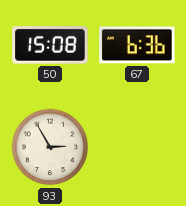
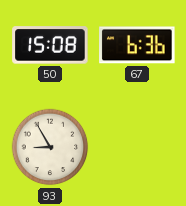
93: 2:55 -> 8:55 (50, 147)
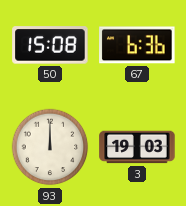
93: 8:55 -> 12:00 (50, 147)
3: none -> 19:03 (137, 147)
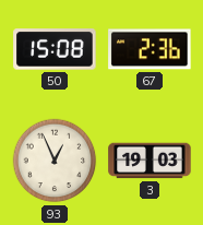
67: 6:36 -> 2:36 (150, 49)
93: 12:00 -> 12:56 (55, 161)
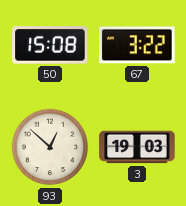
67: 2:36 -> 3:22 (137, 45)
93: 12:56 -> 12:52 (50, 147)
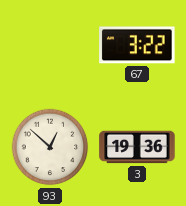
50: 15:08 -> none (50, 45)
3: 19:03 -> 19:36 (137, 147)
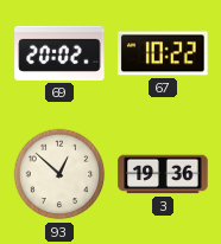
69: none -> 20:02 (59, 53)
67: 3:22 -> 10:22 (163, 53)
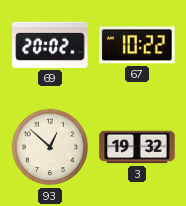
3: 19:36 -> 19:32 (137, 147)
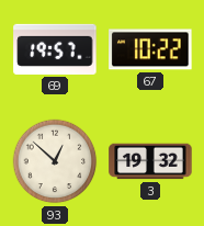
69: 20:02 -> 19:57 (55, 49)
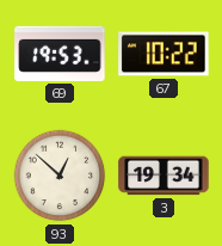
69: 19:57 -> 19:53 (60, 54)
3: 19:32 -> 19:34 (164, 176)
